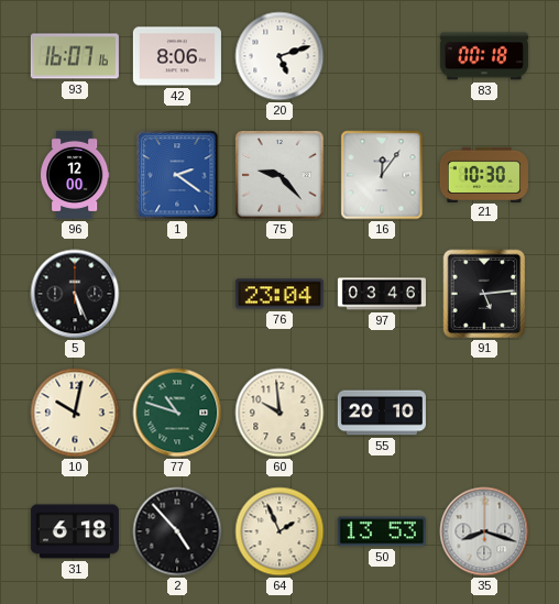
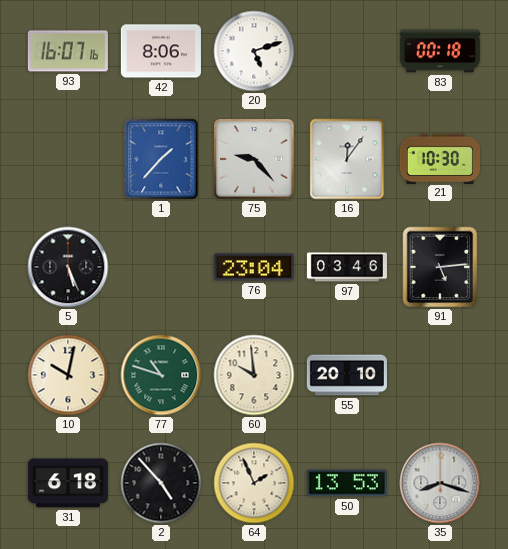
96: 12:00 -> none (75, 175)
1: 2:21 -> 1:37 (161, 159)
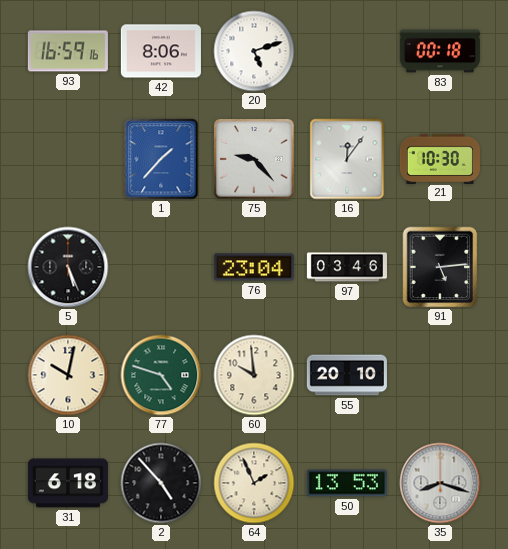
93: 16:07 -> 16:59 (68, 51)
77: 10:48 -> 4:48 (161, 375)
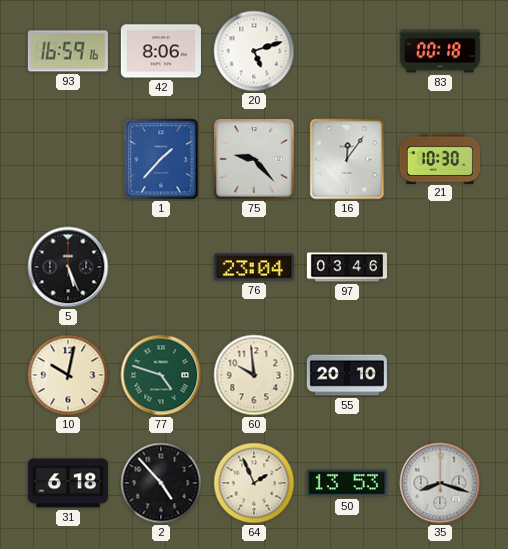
91: 5:14 -> none (440, 267)
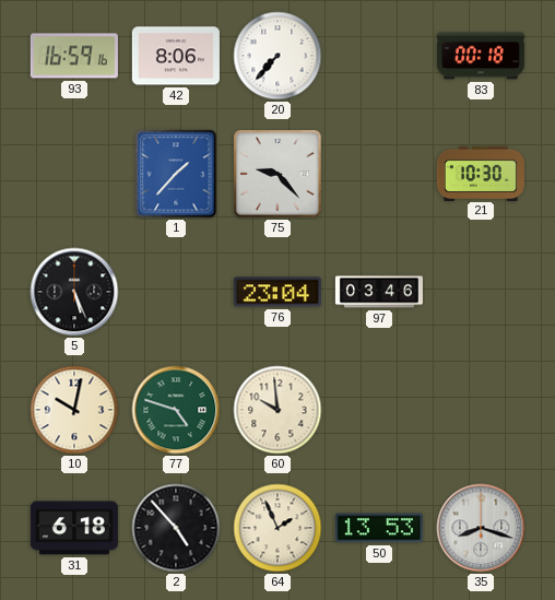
20: 5:12 -> 7:37 (277, 56)
16: 12:06 -> none (347, 159)
55: 20:10 -> none (347, 375)
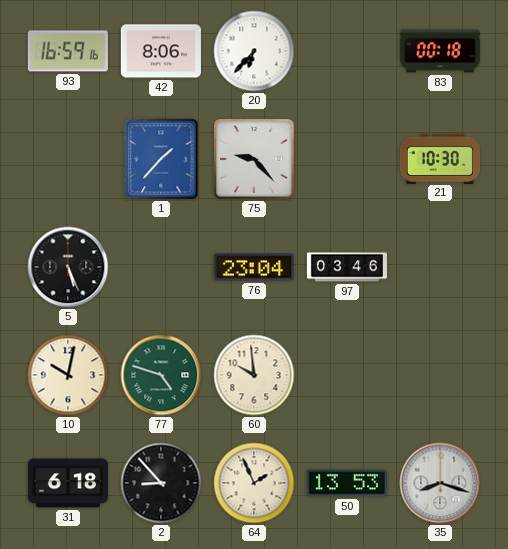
20: 7:37 -> 6:37 (254, 51)
2: 4:53 -> 8:53 (161, 483)
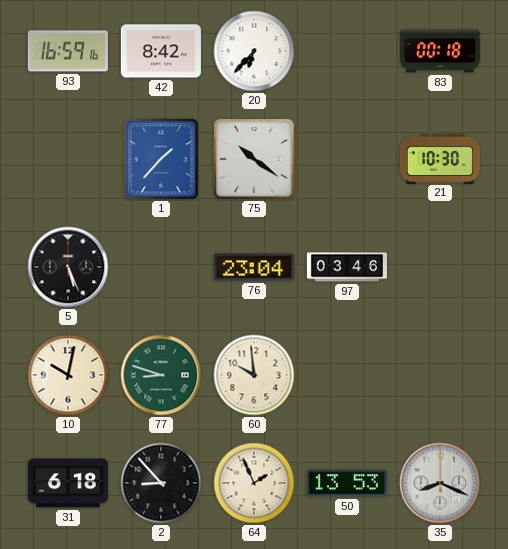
42: 8:06 -> 8:42 (161, 51)
75: 9:23 -> 10:21 (254, 159)
77: 4:48 -> 8:48 (161, 375)
35: 8:18 -> 8:19 (440, 483)
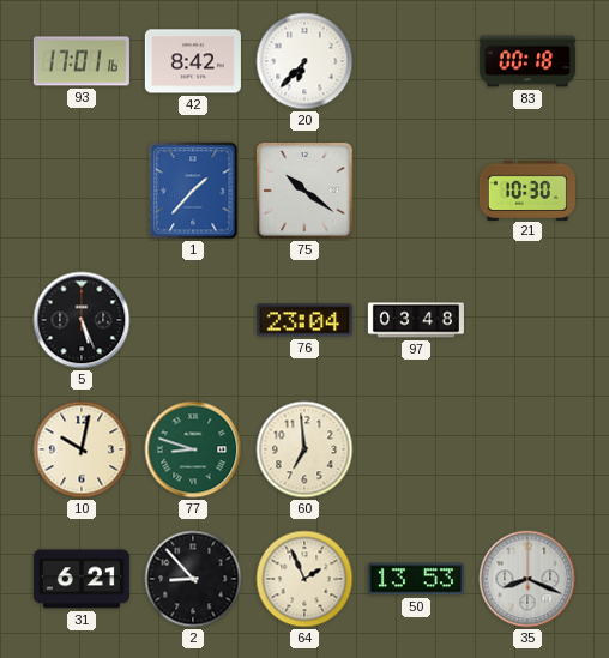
93: 16:59 -> 17:01 (82, 61)
97: 03:46 -> 03:48 (416, 320)
60: 9:59 -> 6:59 (304, 449)
31: 6:18 -> 6:21 (82, 579)
